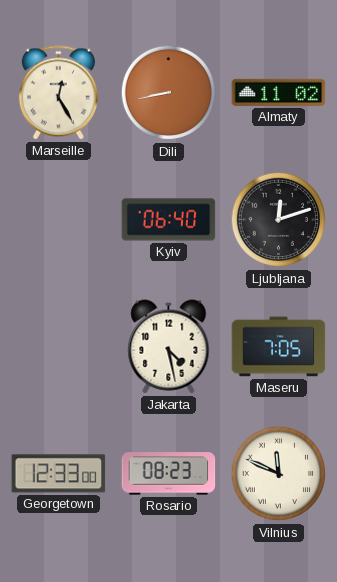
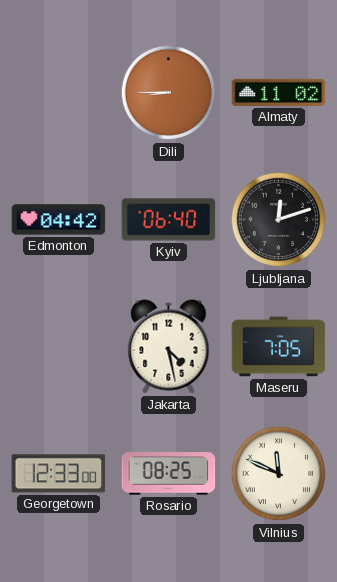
Marseille: 12:25 -> none (58, 93)
Dili: 8:43 -> 8:45 (169, 93)
Edmonton: none -> 04:42 (59, 220)
Rosario: 08:23 -> 08:25 (169, 474)
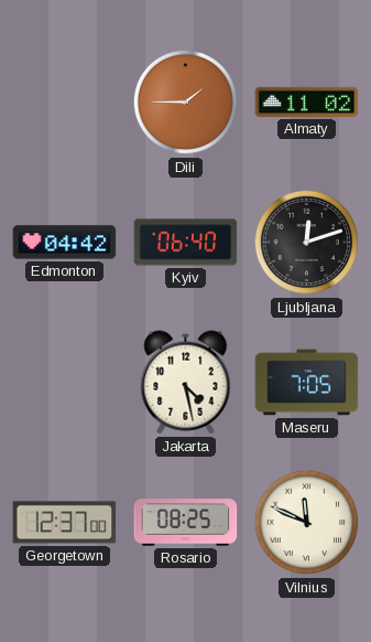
Dili: 8:45 -> 1:45 (186, 103)
Georgetown: 12:33 -> 12:37 (65, 523)
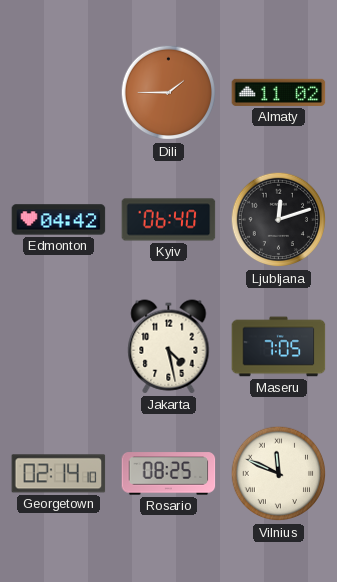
Georgetown: 12:37 -> 02:14 (59, 474)
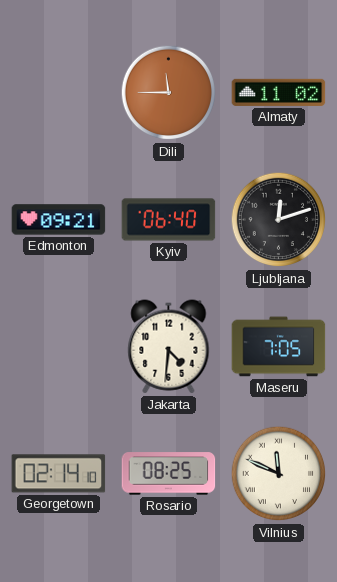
Dili: 1:45 -> 11:45 (169, 93)
Edmonton: 04:42 -> 09:21 (59, 220)
Jakarta: 4:28 -> 4:31 (169, 347)
